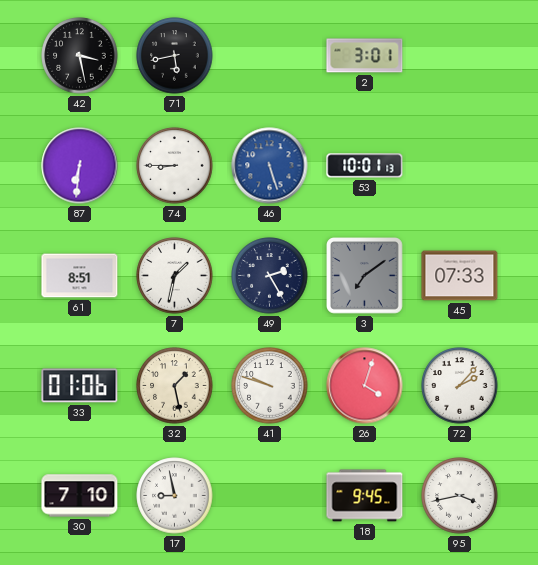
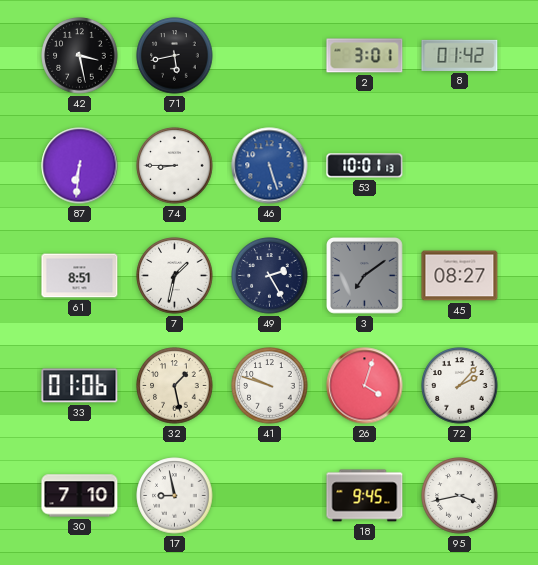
8: none -> 01:42 (460, 55)
45: 07:33 -> 08:27 (460, 276)
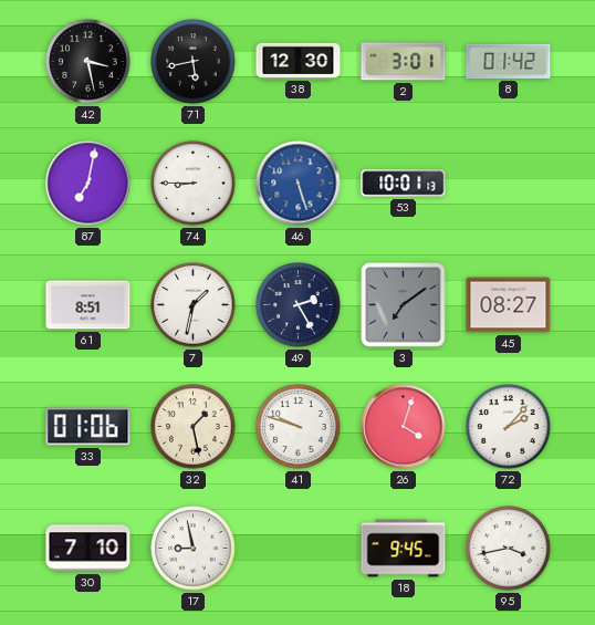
38: none -> 12:30 (299, 61)
87: 6:31 -> 7:02 (88, 184)
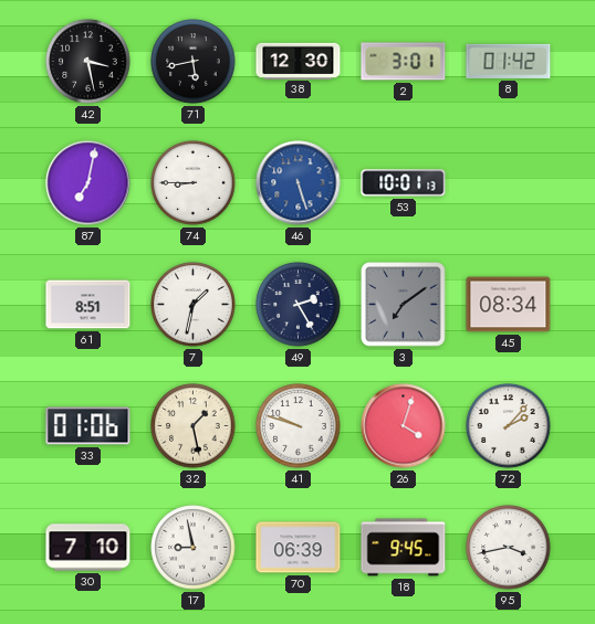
45: 08:27 -> 08:34 (509, 305)
70: none -> 06:39 (299, 548)
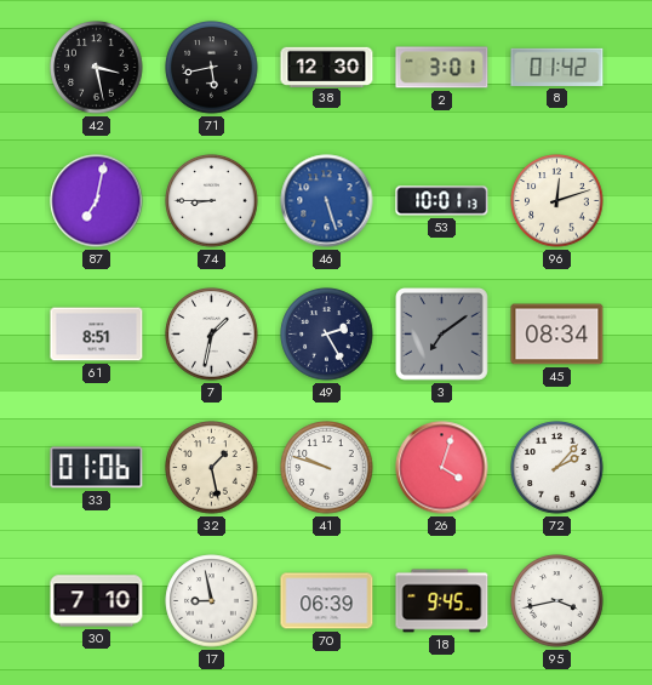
96: none -> 12:12 (557, 201)
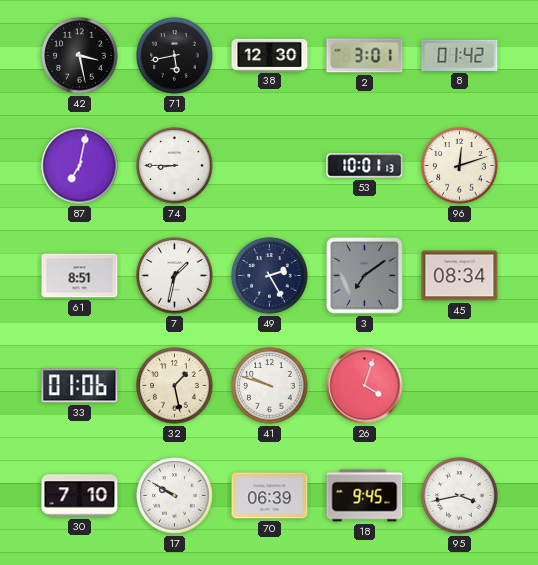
46: 5:27 -> none (327, 201)
72: 2:07 -> none (557, 468)
17: 8:58 -> 9:50 (175, 496)
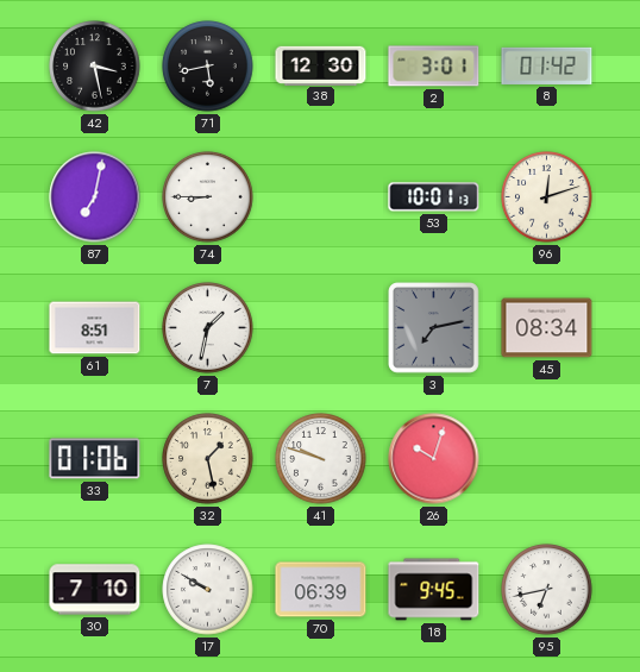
49: 2:25 -> none (270, 276)
3: 7:09 -> 7:13 (434, 328)
26: 4:03 -> 10:03 (434, 459)
95: 3:43 -> 6:43 (547, 590)
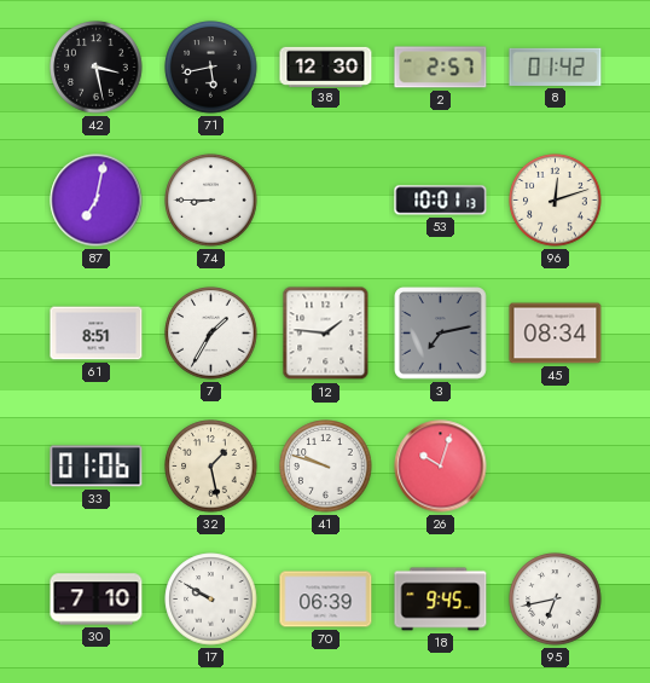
2: 3:01 -> 2:57 (441, 68)
7: 1:32 -> 1:35 (211, 334)
12: none -> 1:46 (326, 334)
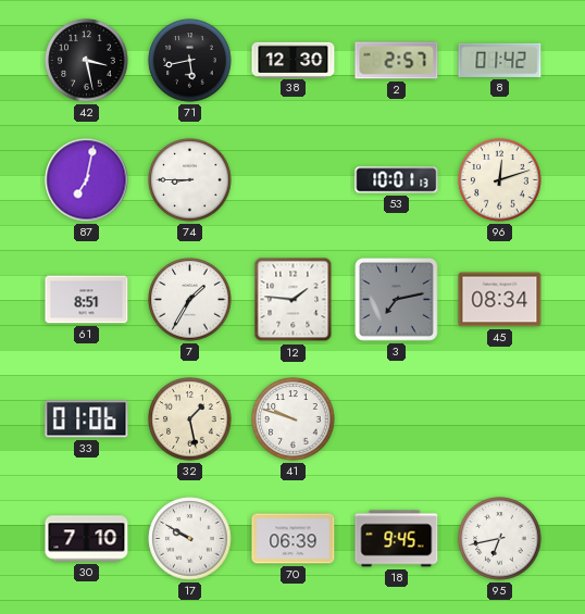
26: 10:03 -> none (441, 467)
